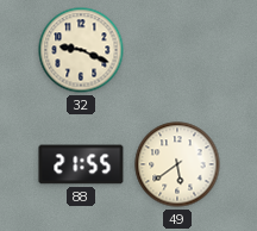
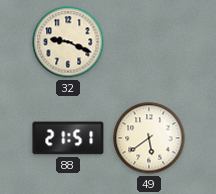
88: 21:55 -> 21:51 (68, 138)
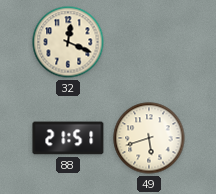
32: 9:19 -> 12:19 (68, 42)
49: 5:39 -> 5:42 (149, 138)
